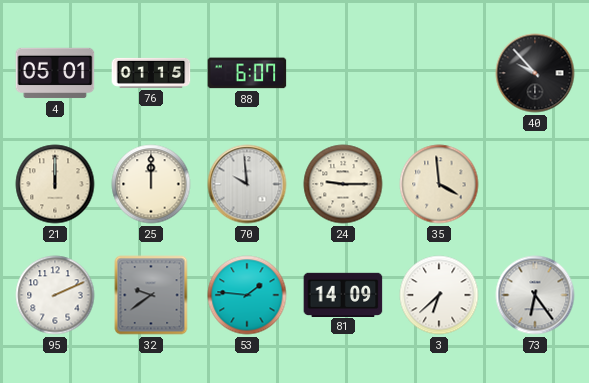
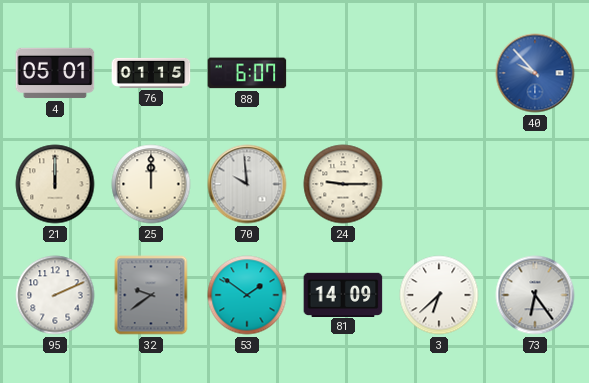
40 dial: black -> blue (535, 73)
35: 3:59 -> none (439, 184)
53: 1:46 -> 1:51 (247, 295)
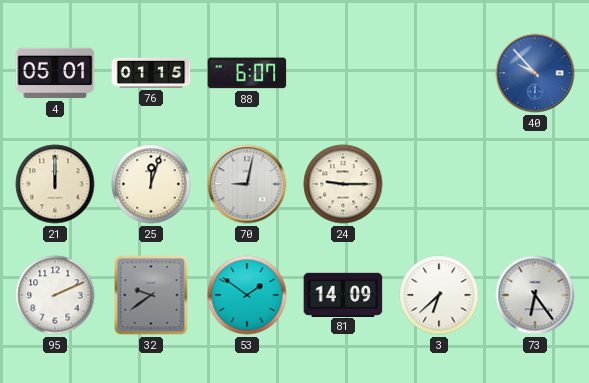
25: 12:00 -> 12:03 (151, 184)
70: 9:59 -> 9:02 (247, 184)
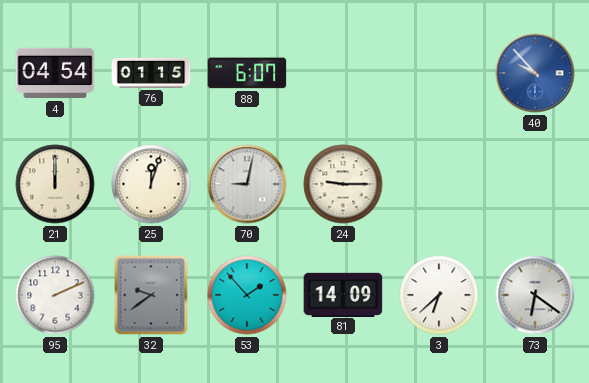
4: 05:01 -> 04:54 (55, 73)
53: 1:51 -> 1:53 (247, 295)
73: 6:24 -> 6:21 (535, 295)
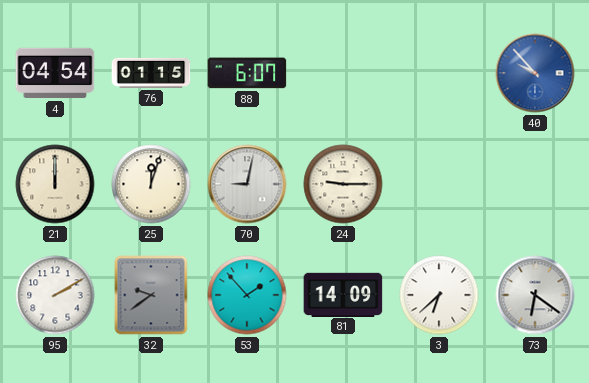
95: 2:11 -> 2:10 (55, 295)
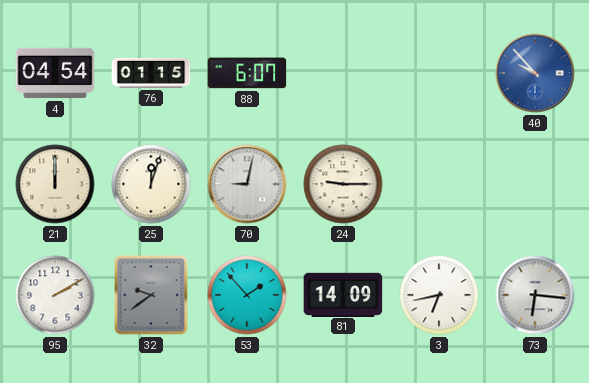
3: 6:38 -> 6:43 (439, 295)
73: 6:21 -> 6:16 (535, 295)
